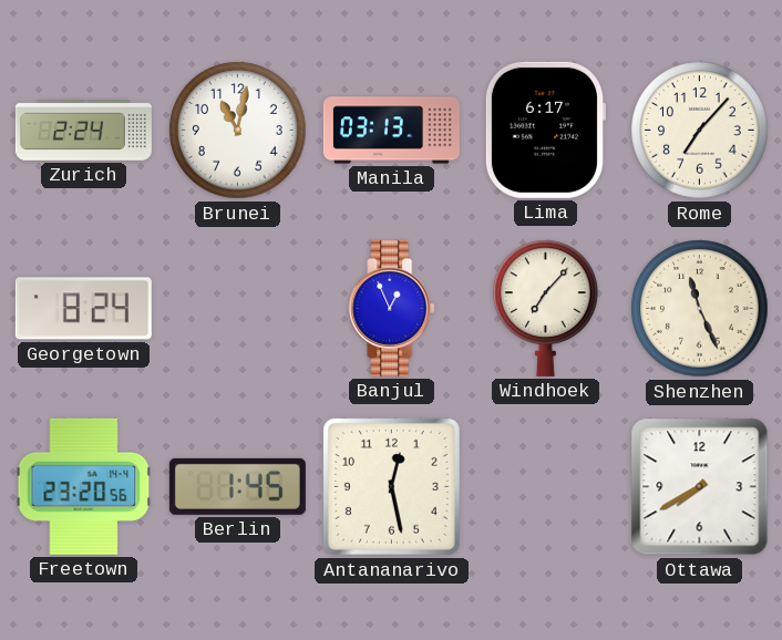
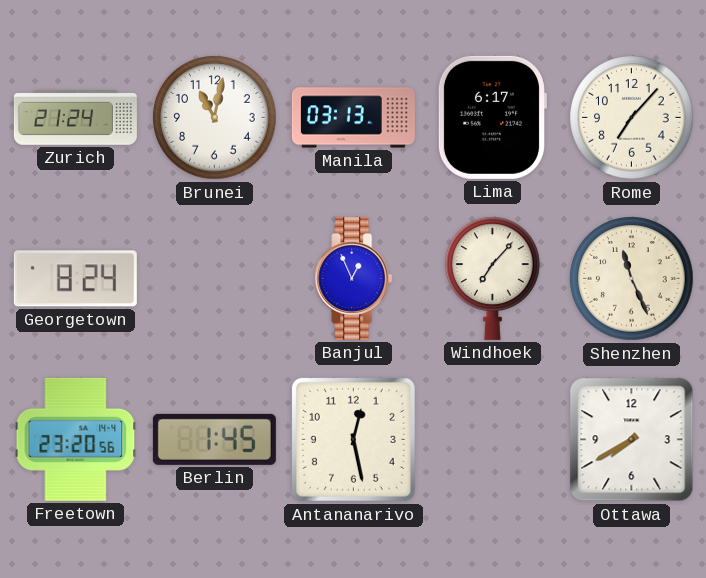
Zurich: 2:24 -> 21:24 (75, 117)
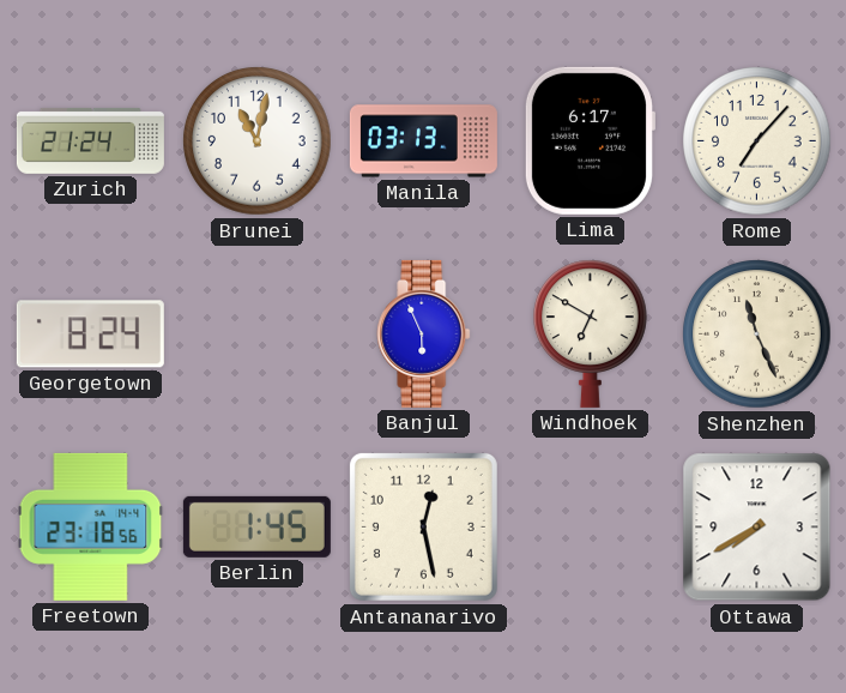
Banjul: 12:56 -> 5:56 (424, 333)
Windhoek: 7:07 -> 6:50 (591, 333)
Freetown: 23:20 -> 23:18 (91, 526)
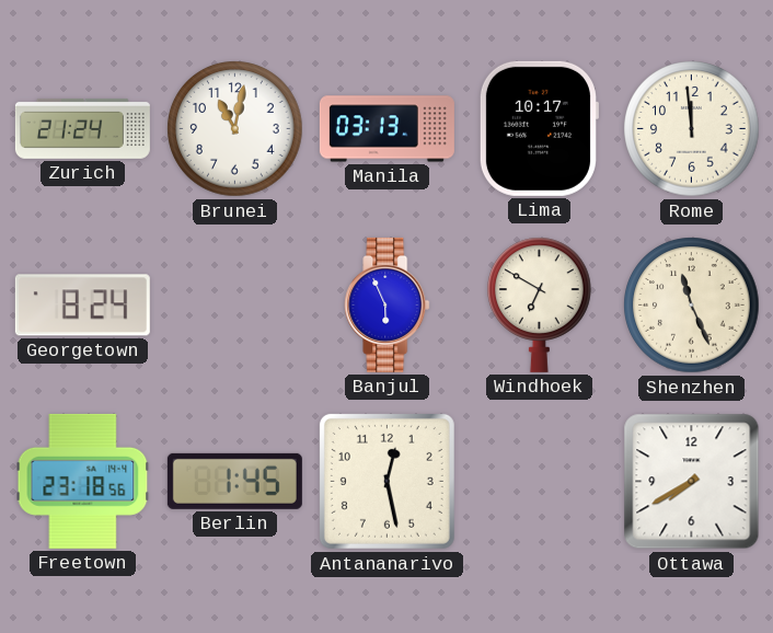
Lima: 6:17 -> 10:17 (539, 128)
Rome: 7:07 -> 11:59 (692, 129)
